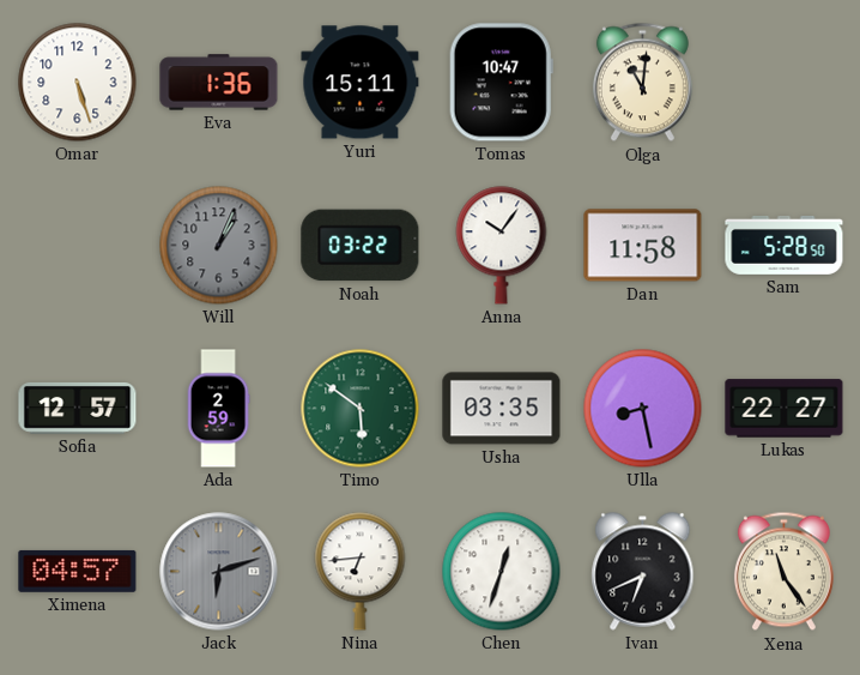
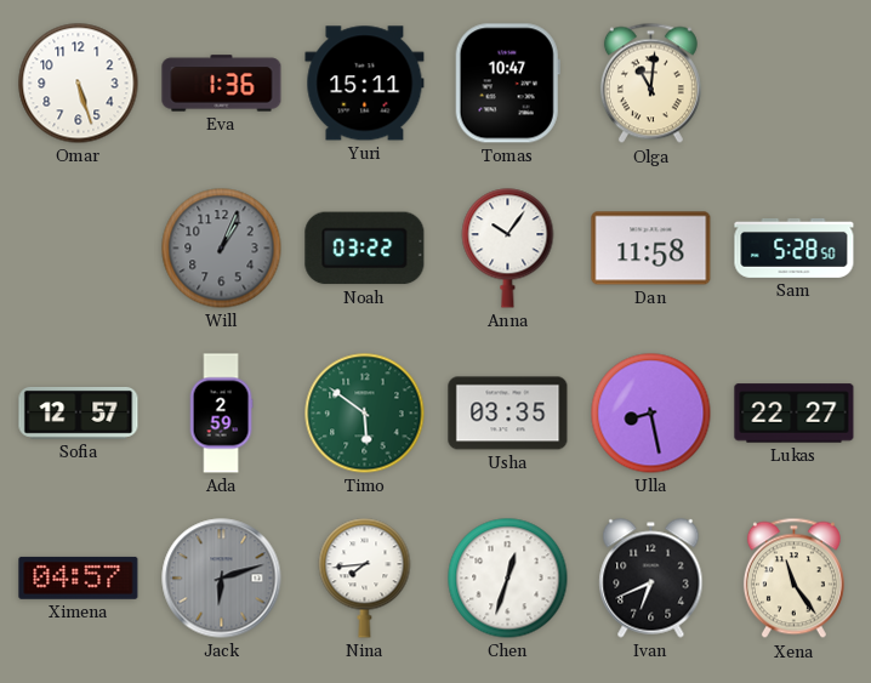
Nina: 6:44 -> 7:44 (365, 579)
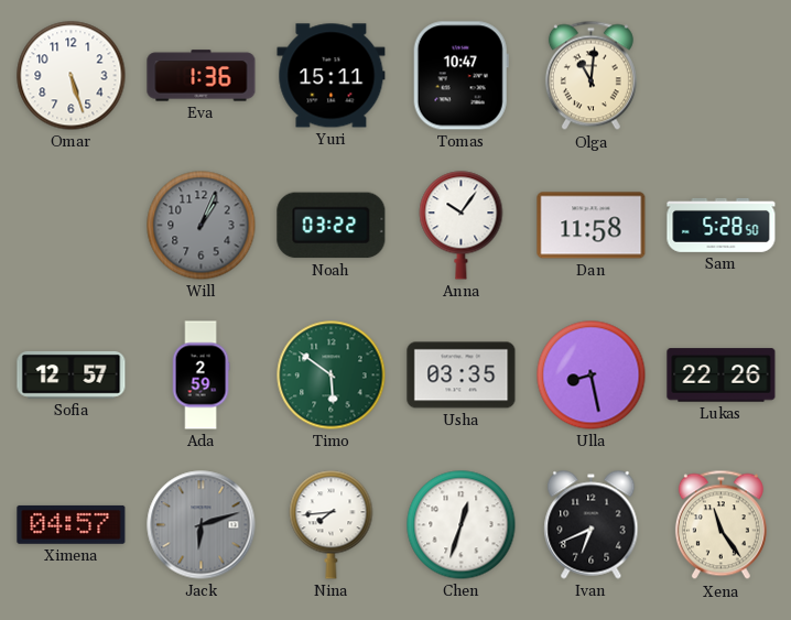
Lukas: 22:27 -> 22:26 (722, 376)
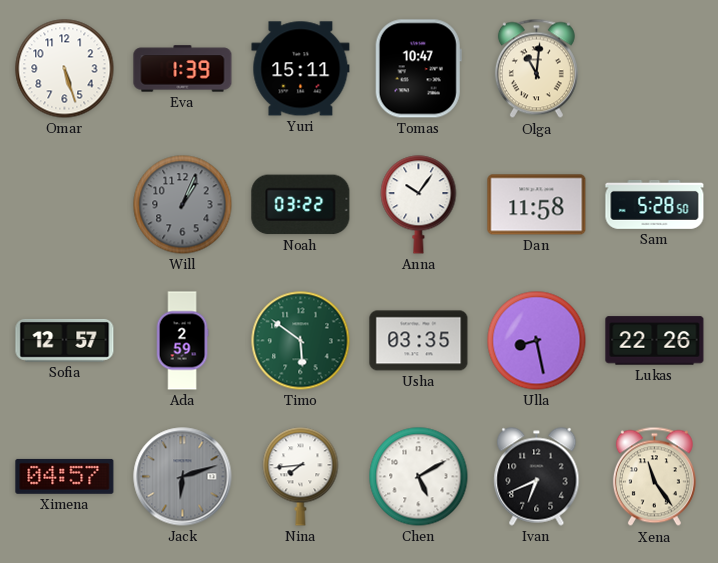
Eva: 1:36 -> 1:39 (183, 69)
Chen: 12:33 -> 5:10 (419, 477)
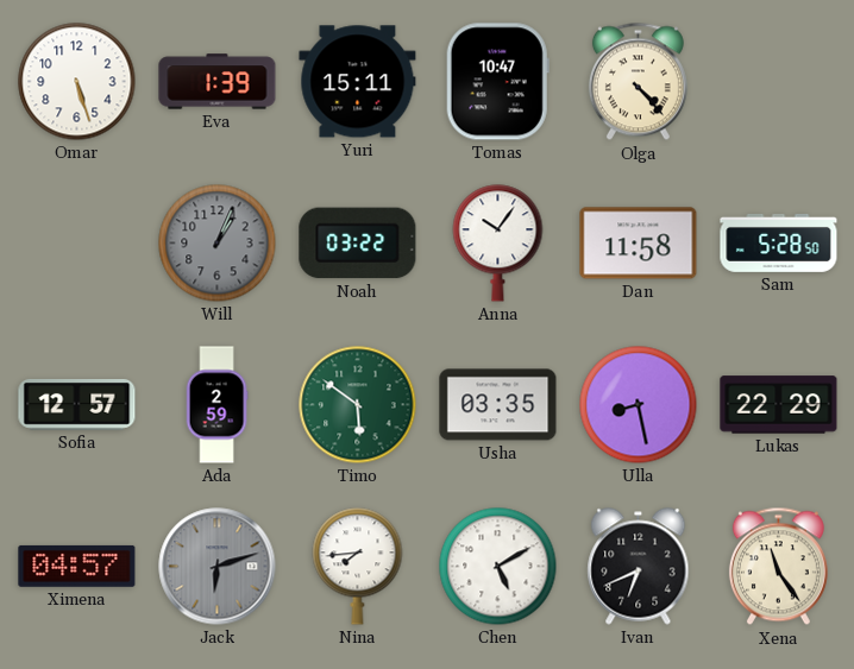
Olga: 11:01 -> 4:23 (638, 82)
Lukas: 22:26 -> 22:29 (779, 405)
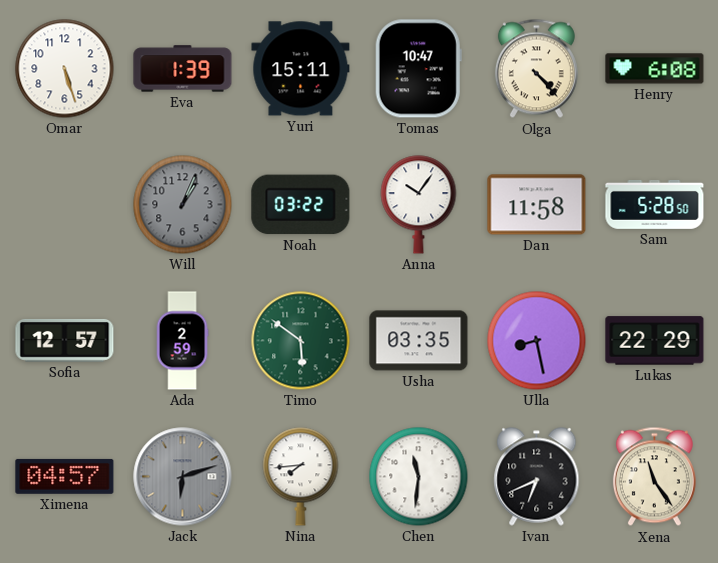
Henry: none -> 6:08 (655, 69)
Chen: 5:10 -> 11:31 (419, 477)
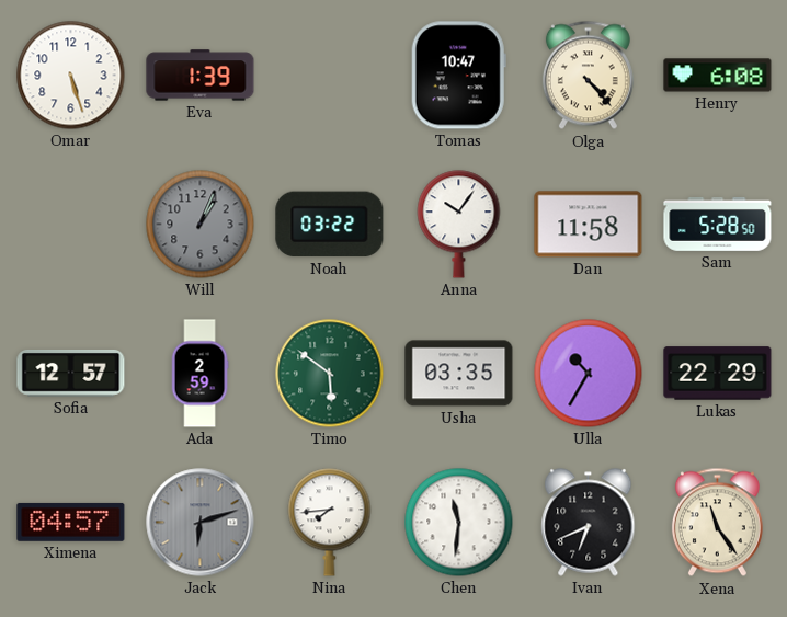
Yuri: 15:11 -> none (301, 69)
Ulla: 8:28 -> 10:35 (589, 374)
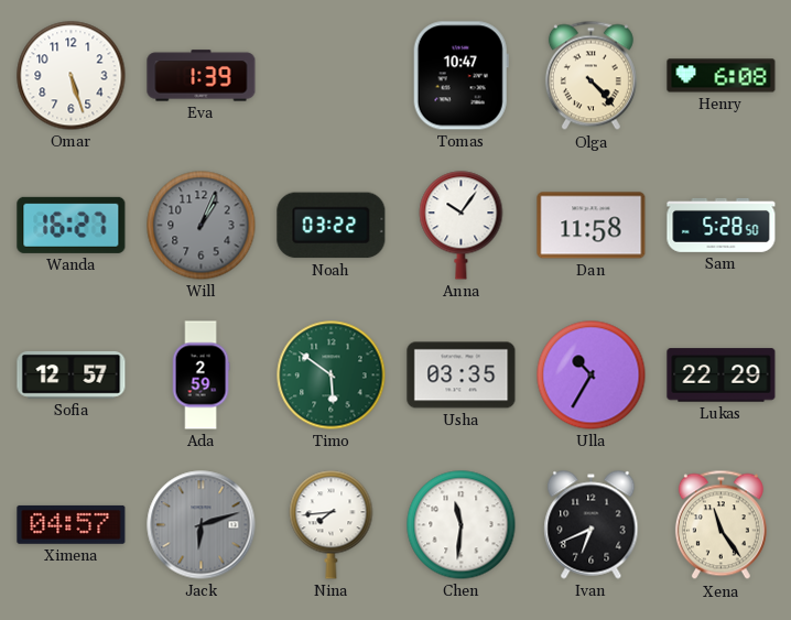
Wanda: none -> 16:27 (72, 225)
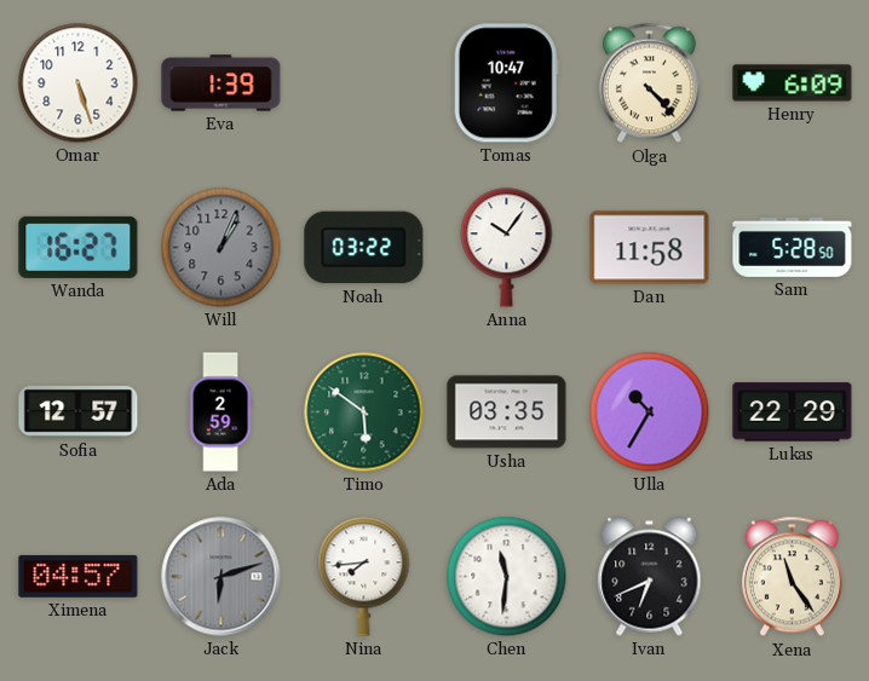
Henry: 6:08 -> 6:09 (793, 83)
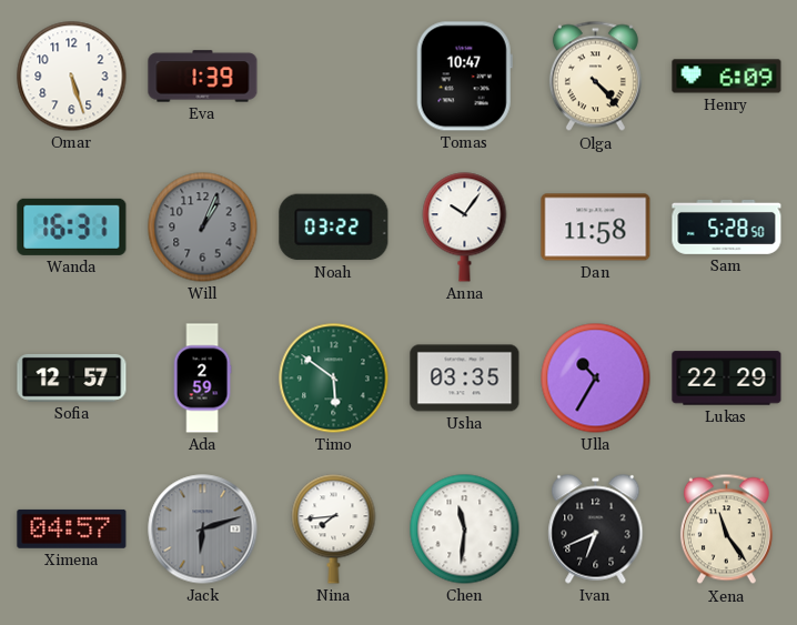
Wanda: 16:27 -> 16:31 (72, 226)
